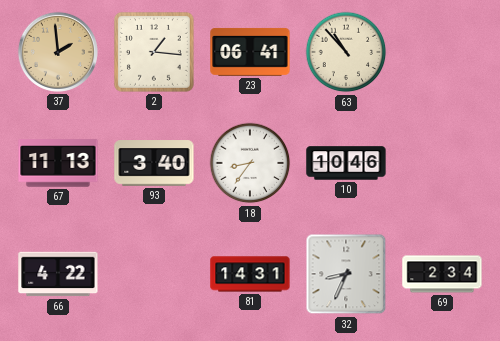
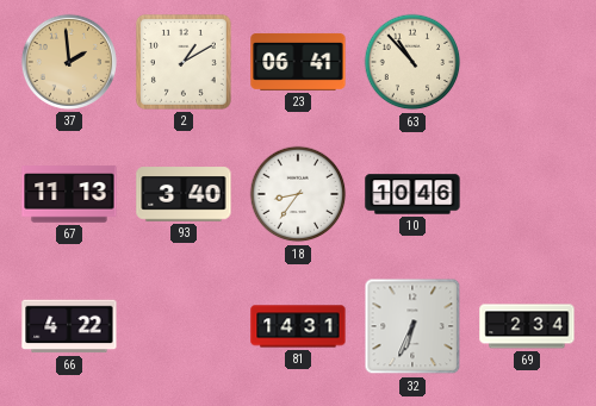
2: 1:16 -> 1:10 (184, 62)
32: 8:34 -> 6:34 (412, 326)
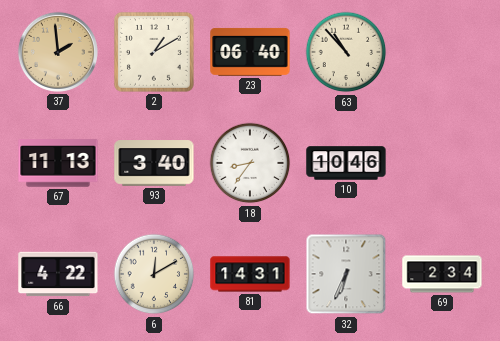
23: 06:41 -> 06:40 (250, 52)
6: none -> 12:10 (154, 274)
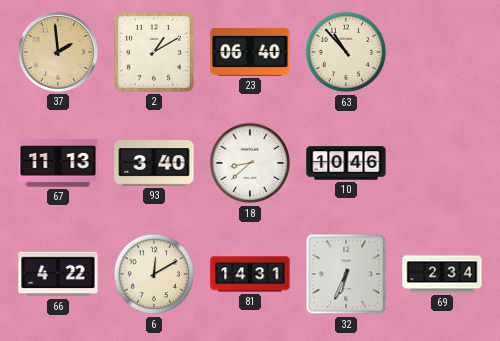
18: 8:36 -> 8:38 (250, 163)
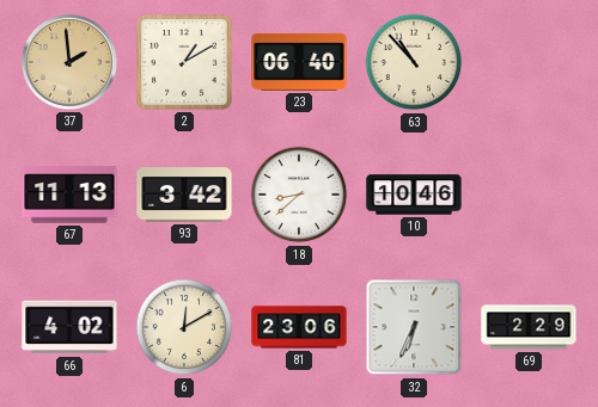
93: 3:40 -> 3:42 (184, 195)
66: 4:22 -> 4:02 (69, 327)
81: 14:31 -> 23:06 (299, 327)
69: 2:34 -> 2:29 (529, 327)
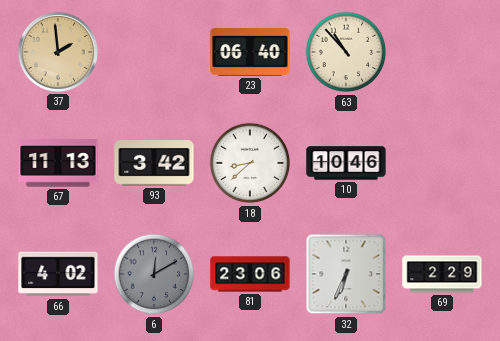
2: 1:10 -> none (184, 62)
6 dial: cream -> grey (154, 274)
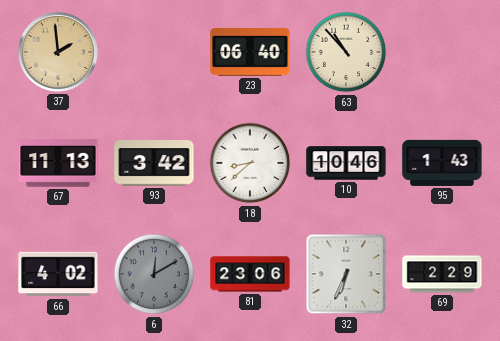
95: none -> 1:43 (442, 163)
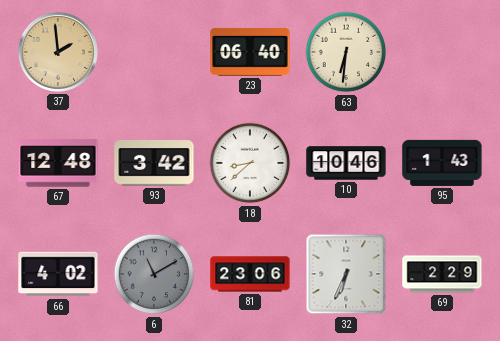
63: 10:53 -> 6:31 (346, 52)
67: 11:13 -> 12:48 (58, 163)
6: 12:10 -> 11:10 (154, 274)
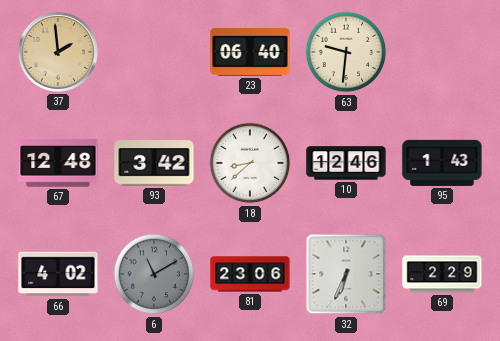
63: 6:31 -> 9:31 (346, 52)
10: 10:46 -> 12:46 (346, 163)
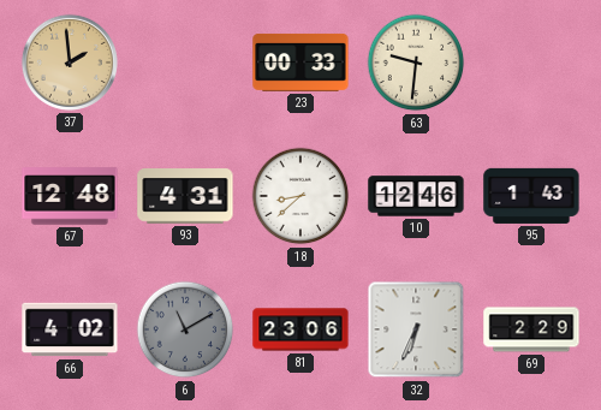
23: 06:40 -> 00:33 (300, 63)
93: 3:42 -> 4:31 (185, 196)
